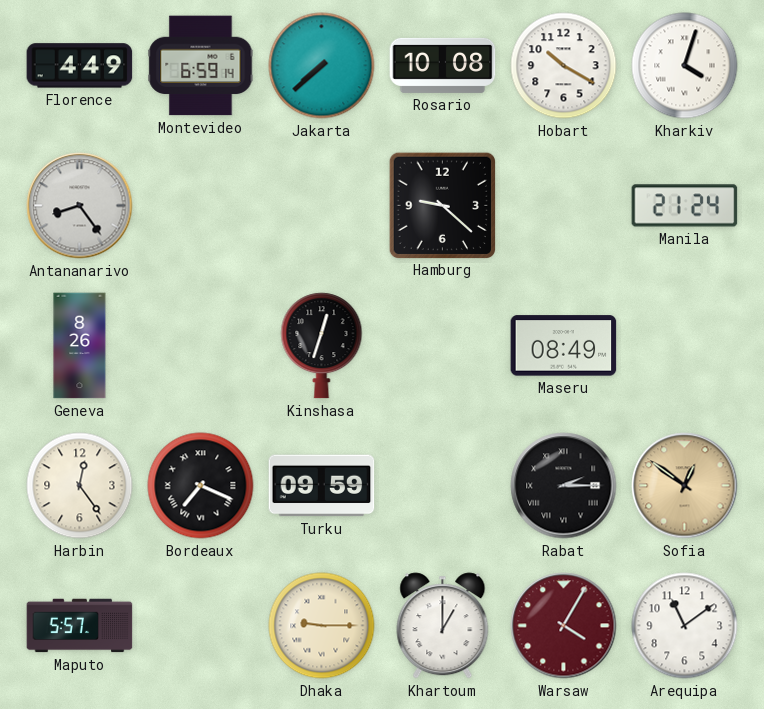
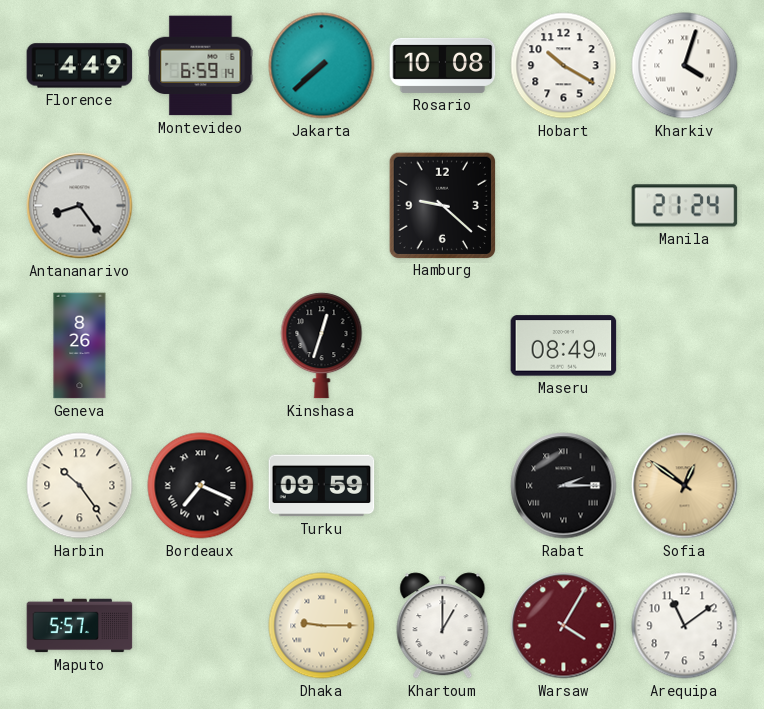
Harbin: 12:24 -> 10:24 (80, 486)
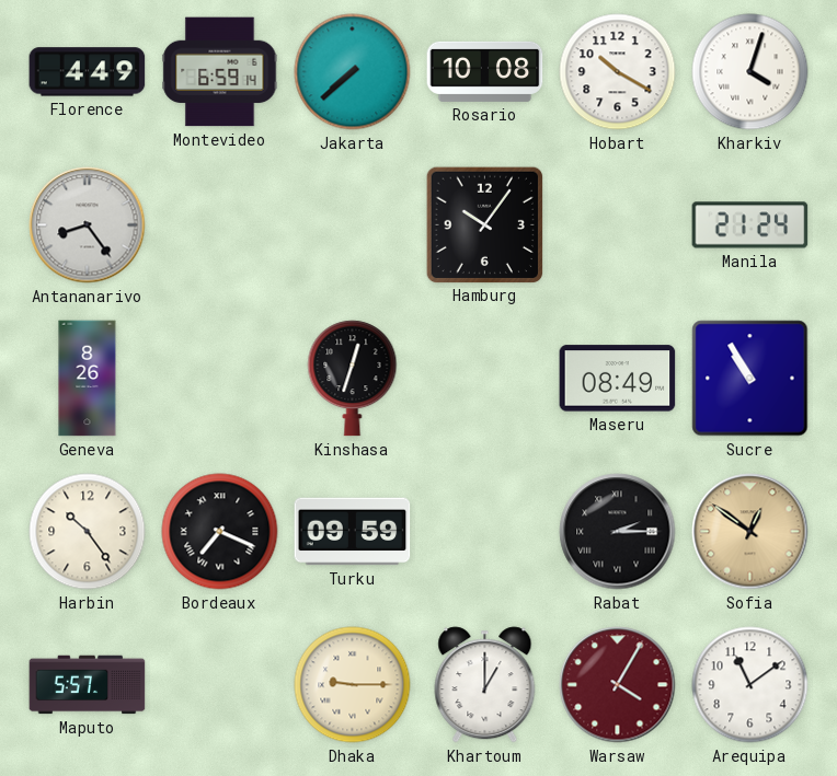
Hamburg: 9:22 -> 10:06 (484, 224)
Sucre: none -> 10:55 (750, 379)
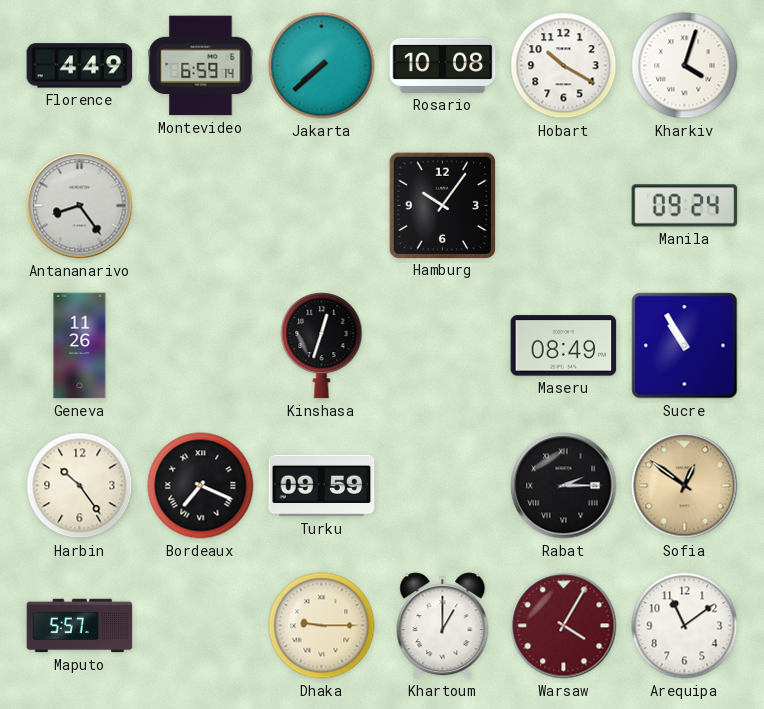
Manila: 21:24 -> 09:24 (685, 206)
Geneva: 8:26 -> 11:26 (80, 346)
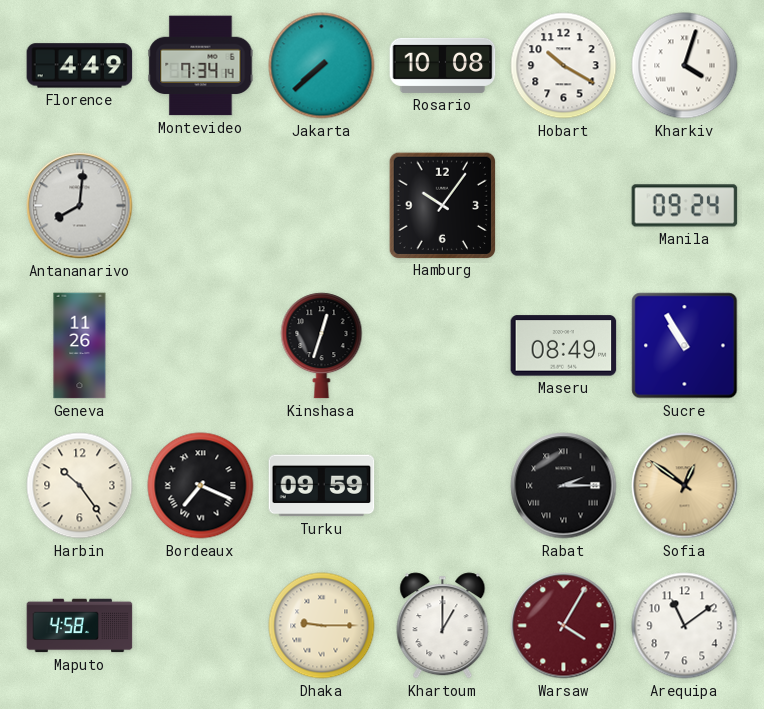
Montevideo: 6:59 -> 7:34 (201, 66)
Antananarivo: 8:24 -> 8:01 (80, 206)
Maputo: 5:57 -> 4:58 (80, 626)
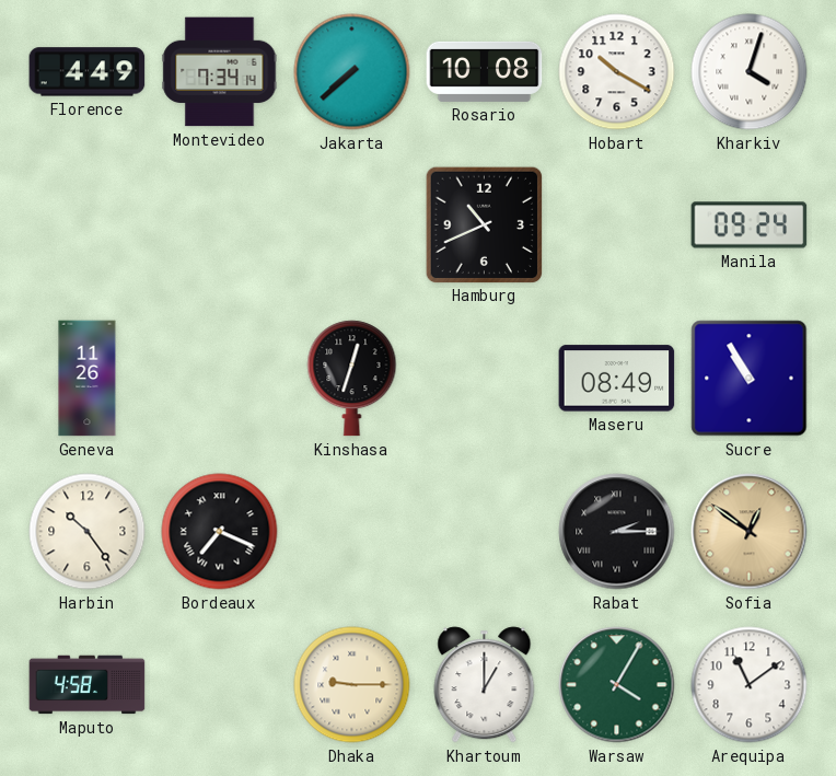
Antananarivo: 8:01 -> none (80, 206)
Hamburg: 10:06 -> 10:41 (484, 224)
Turku: 09:59 -> none (322, 486)
Warsaw dial: burgundy -> green (617, 685)
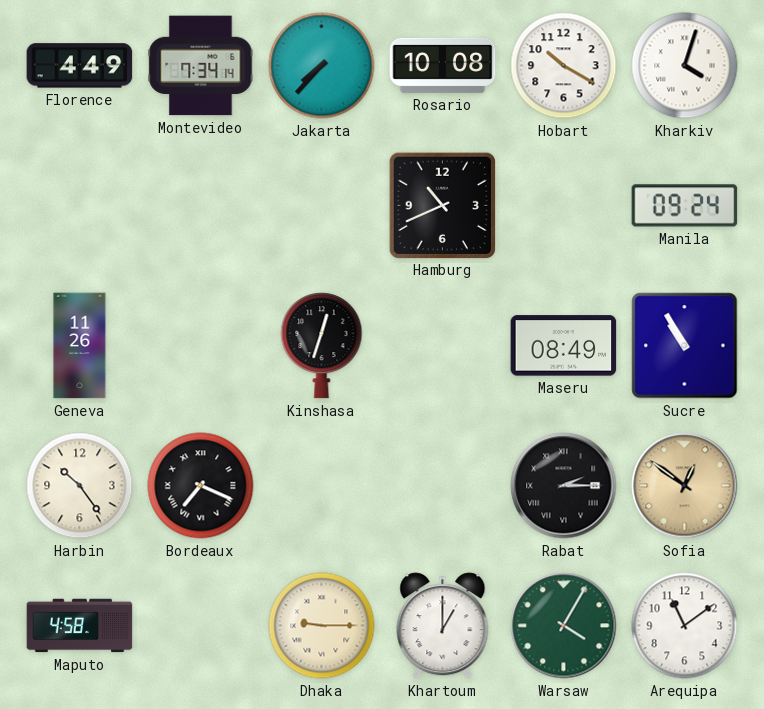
Jakarta: 7:38 -> 7:37 (322, 66)
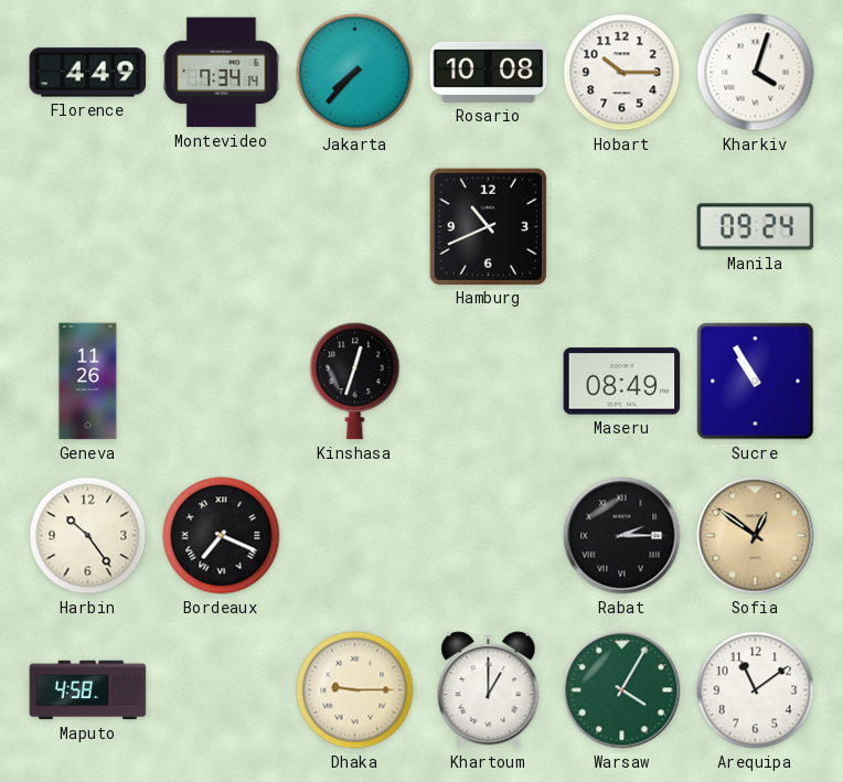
Hobart: 10:20 -> 10:15 (622, 73)
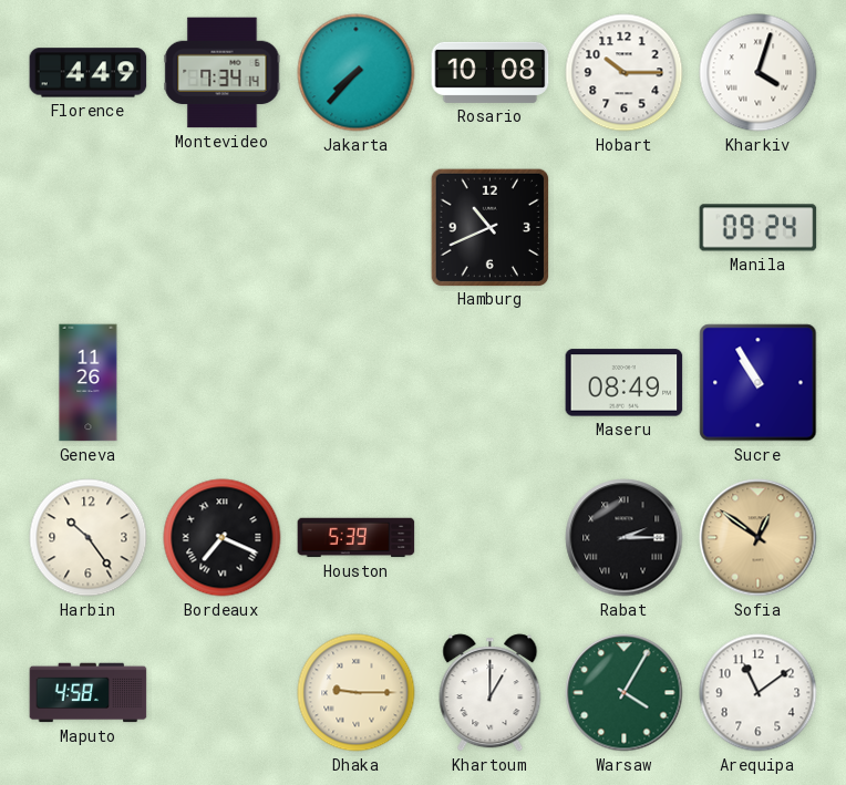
Kinshasa: 12:33 -> none (355, 382)
Houston: none -> 5:39 (357, 538)
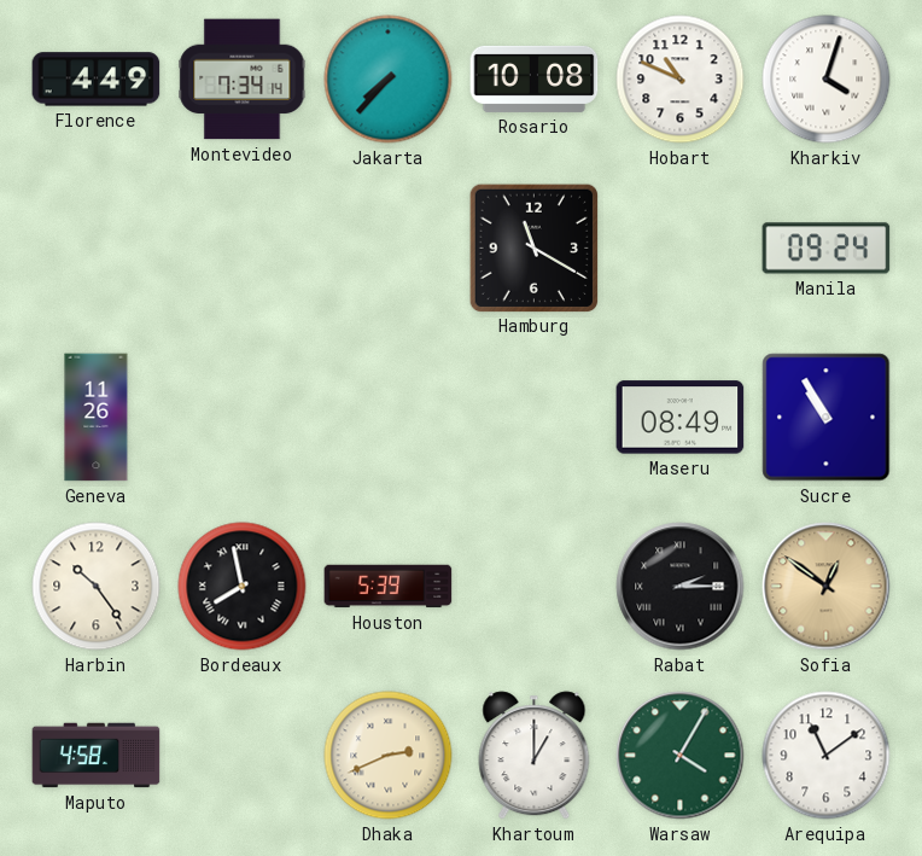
Hobart: 10:15 -> 10:49 (681, 80)
Hamburg: 10:41 -> 11:20 (533, 248)
Bordeaux: 7:19 -> 7:58 (243, 587)
Dhaka: 9:15 -> 2:41 (389, 756)
